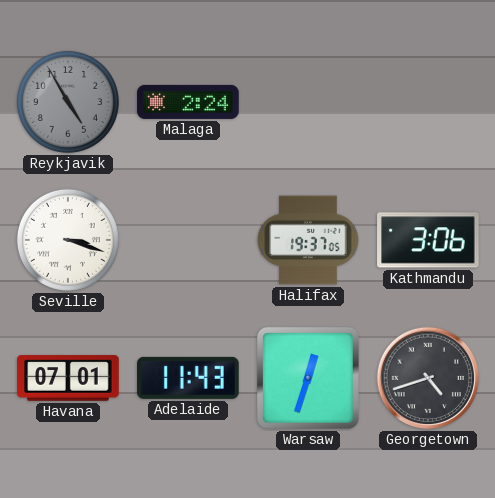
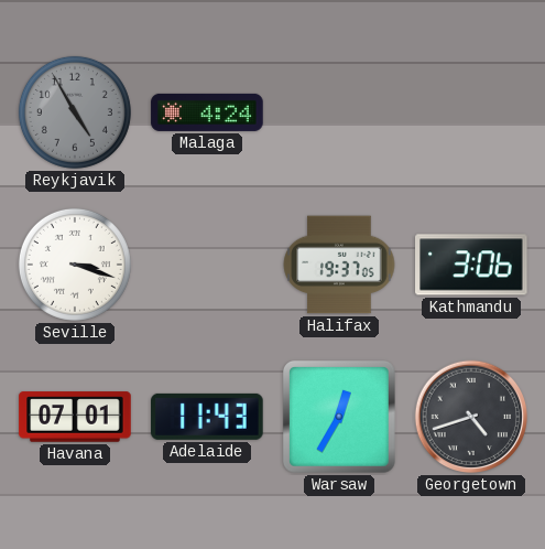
Malaga: 2:24 -> 4:24 (207, 112)
Warsaw: 12:33 -> 12:35 (339, 417)
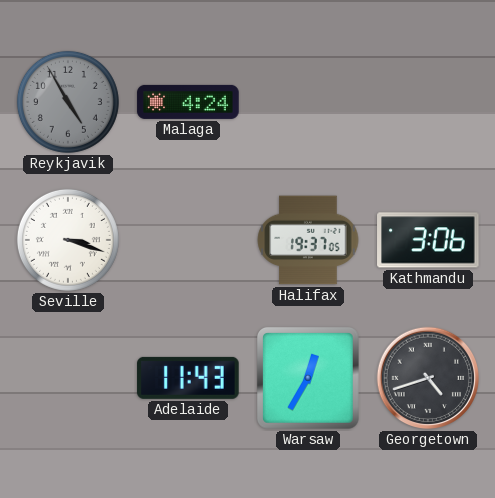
Havana: 07:01 -> none (75, 417)
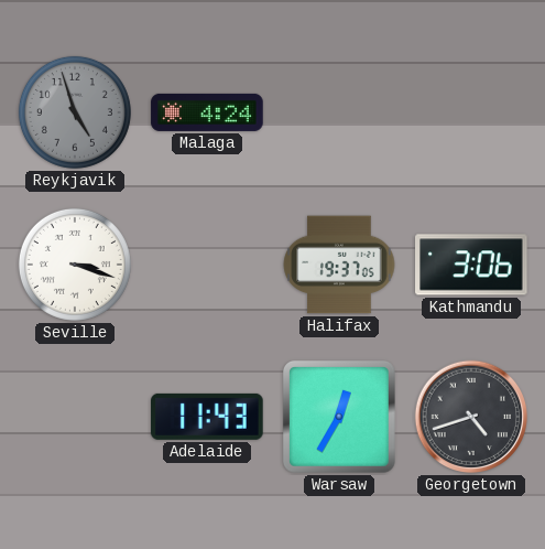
Reykjavik: 4:55 -> 4:57 (75, 112)
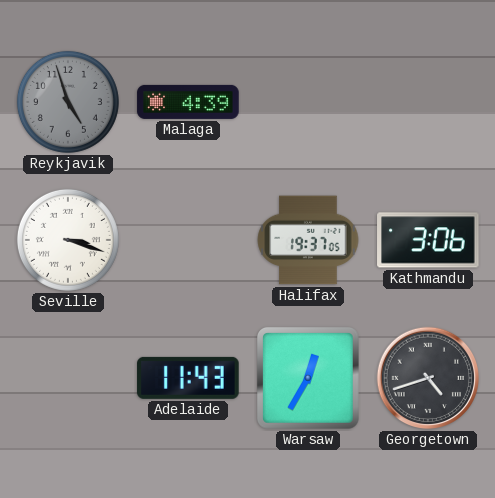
Malaga: 4:24 -> 4:39 (188, 102)
